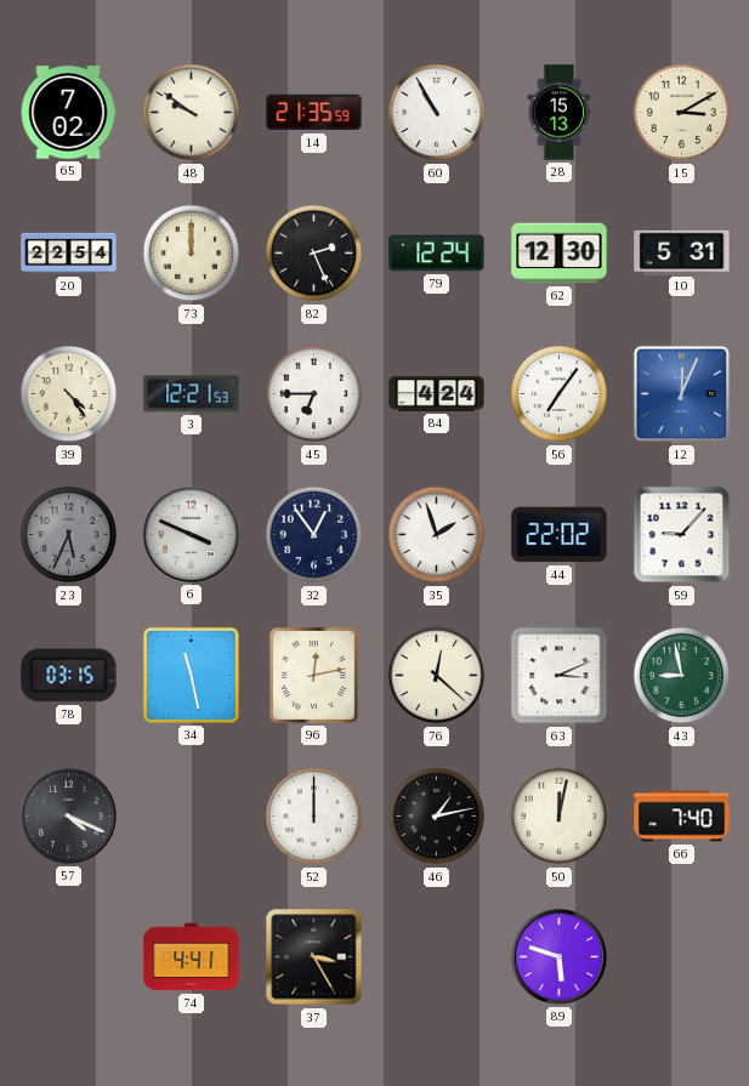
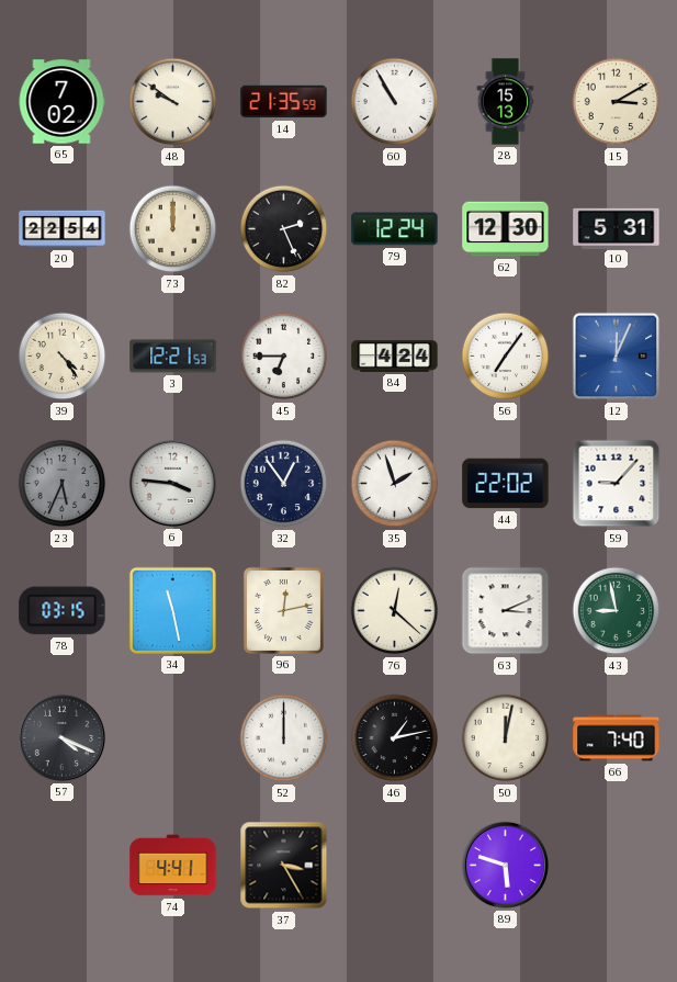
6: 3:49 -> 3:46 (172, 483)
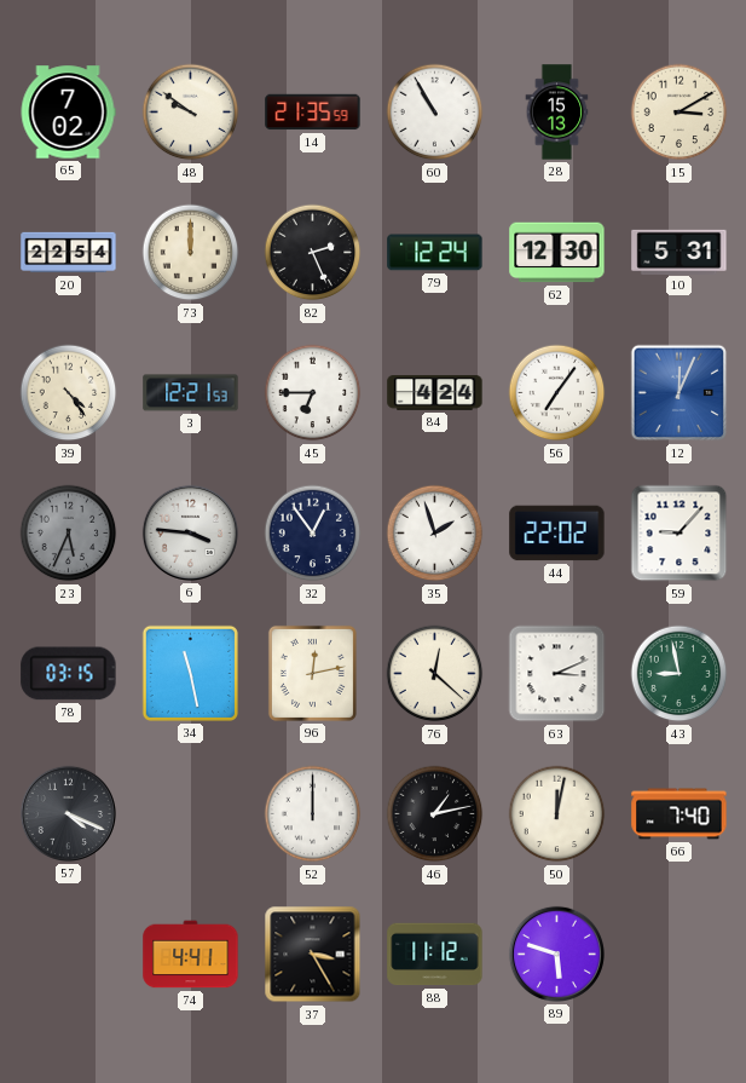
88: none -> 11:12 (435, 955)
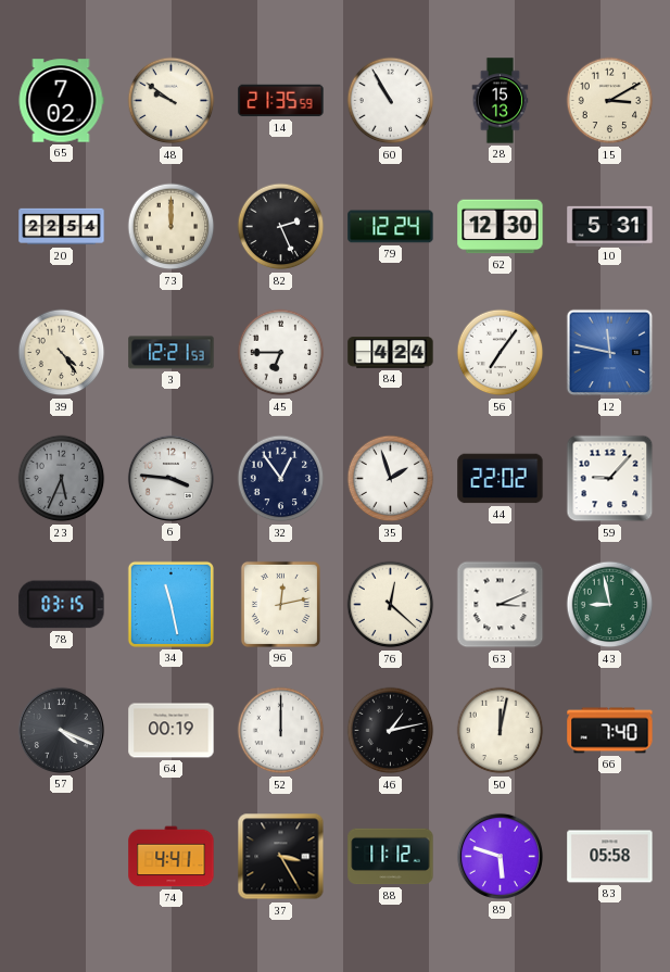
12: 12:04 -> 11:47 (610, 353)
64: none -> 00:19 (172, 731)
83: none -> 05:58 (610, 857)
